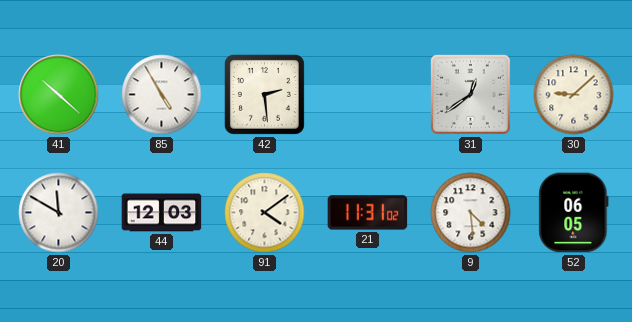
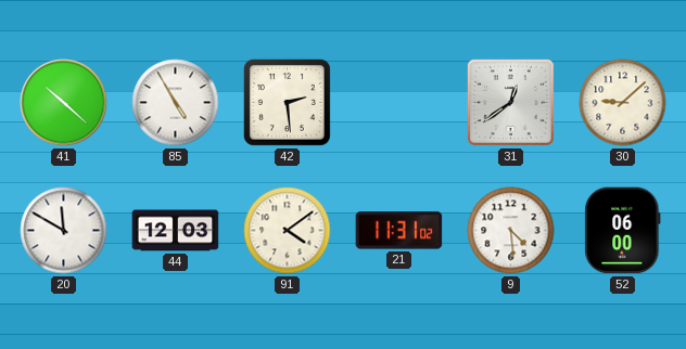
52: 06:05 -> 06:00 (623, 231)
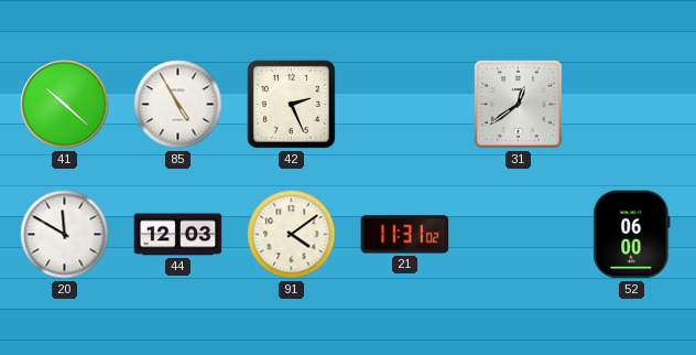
42: 2:29 -> 2:26 (291, 104)
30: 9:08 -> none (623, 103)
9: 4:29 -> none (511, 231)
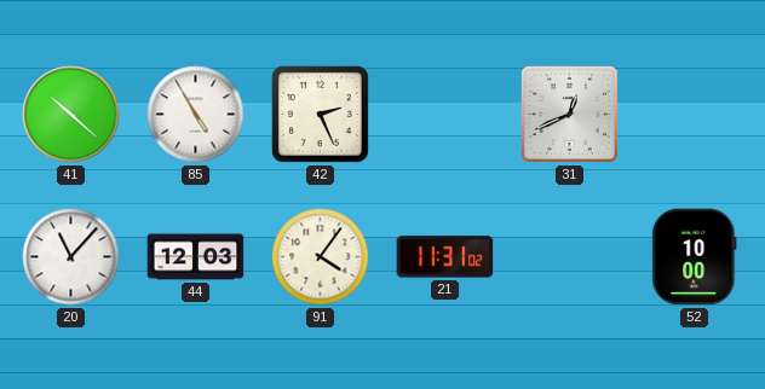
31: 12:39 -> 12:41 (569, 114)
20: 11:50 -> 11:07 (71, 257)
91: 4:09 -> 4:06 (321, 257)
52: 06:00 -> 10:00 (695, 257)
